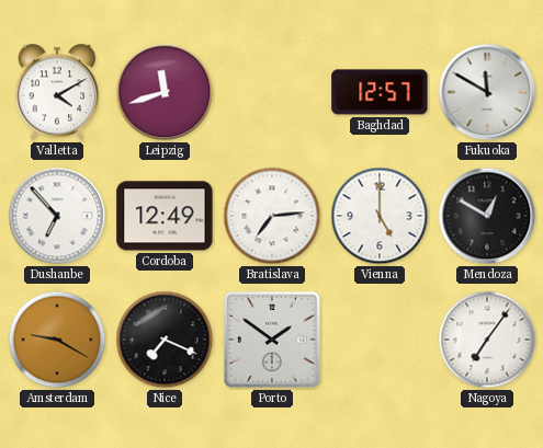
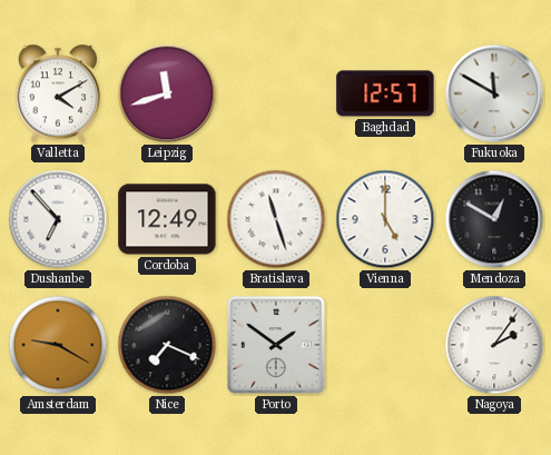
Bratislava: 7:14 -> 11:27 (276, 219)
Nagoya: 7:06 -> 2:06 (494, 345)
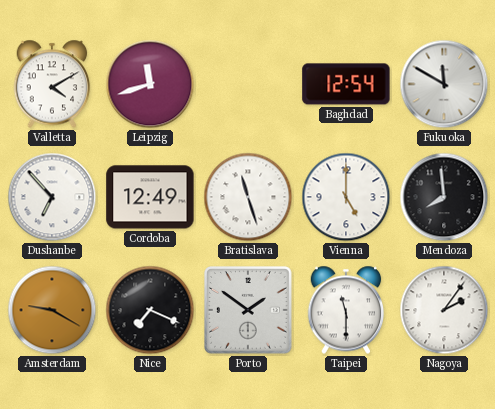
Baghdad: 12:57 -> 12:54 (346, 84)
Mendoza: 12:50 -> 7:59 (444, 197)
Taipei: none -> 11:30 (346, 310)
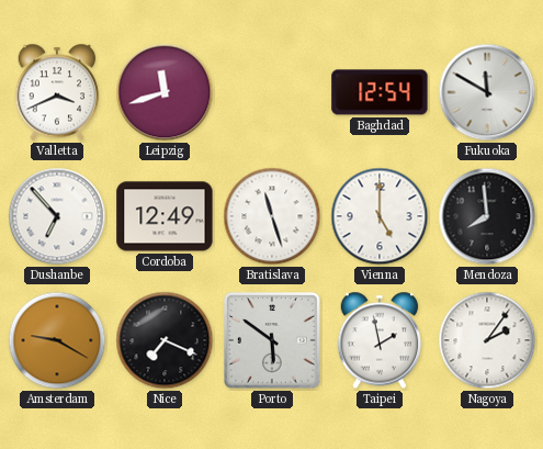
Valletta: 4:10 -> 3:41 (57, 92)
Porto: 1:51 -> 5:51 (273, 341)
Taipei: 11:30 -> 1:58 (380, 340)
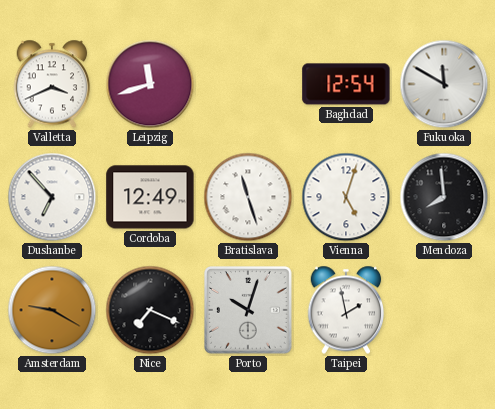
Vienna: 5:00 -> 5:03 (346, 197)
Porto: 5:51 -> 10:03 (249, 311)
Nagoya: 2:06 -> none (487, 340)
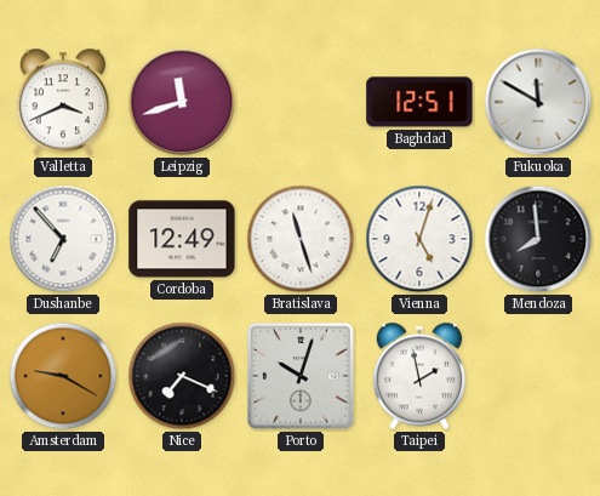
Baghdad: 12:54 -> 12:51 (419, 102)
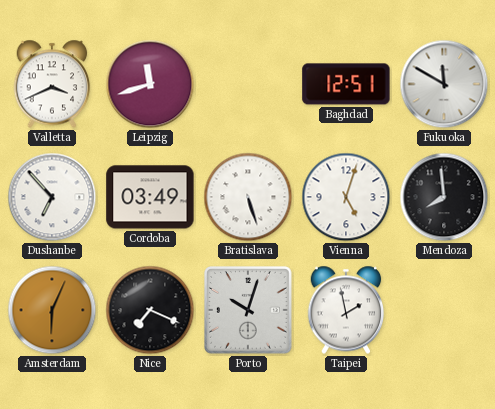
Cordoba: 12:49 -> 03:49 (150, 197)
Bratislava: 11:27 -> 5:27 (248, 197)
Amsterdam: 9:20 -> 6:04 (52, 310)
